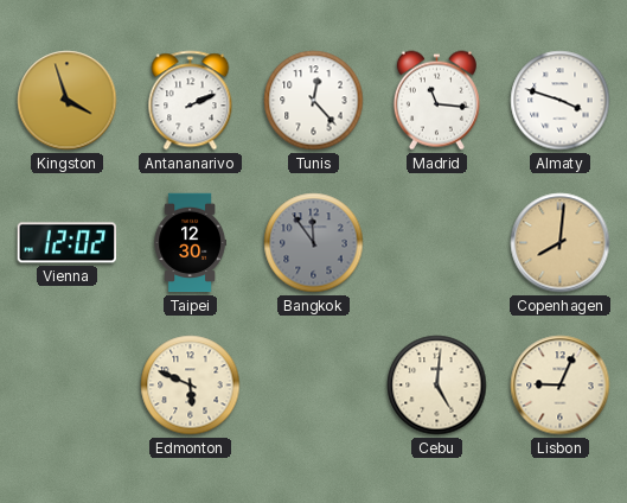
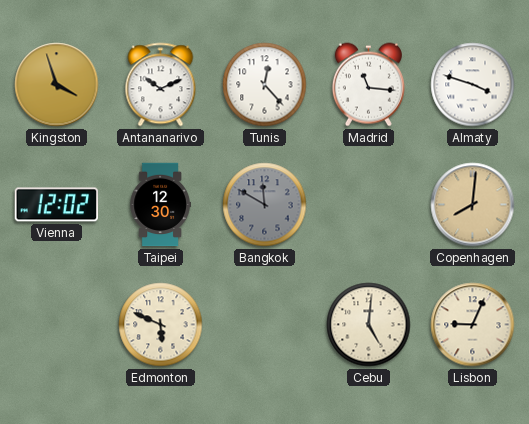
Antananarivo: 2:11 -> 10:11 (161, 85)
Bangkok: 11:54 -> 11:50 (265, 205)
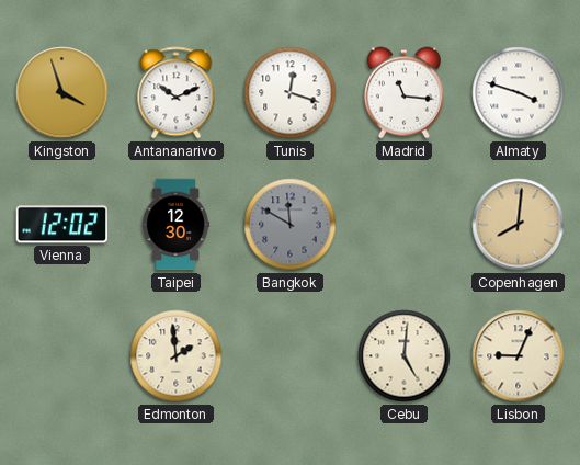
Tunis: 12:23 -> 12:18 (291, 93)
Edmonton: 5:49 -> 1:59 (177, 356)
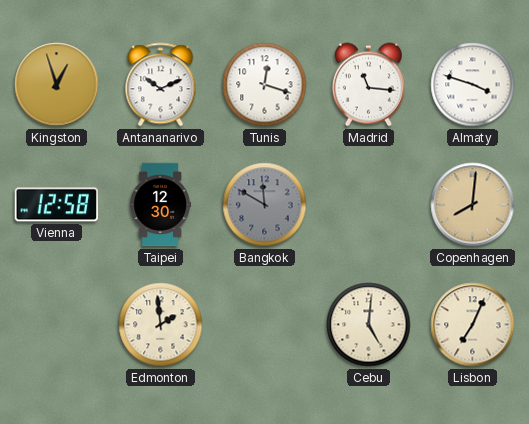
Kingston: 3:57 -> 12:57 (57, 85)
Vienna: 12:02 -> 12:58 (56, 205)
Lisbon: 9:04 -> 7:04 (473, 325)
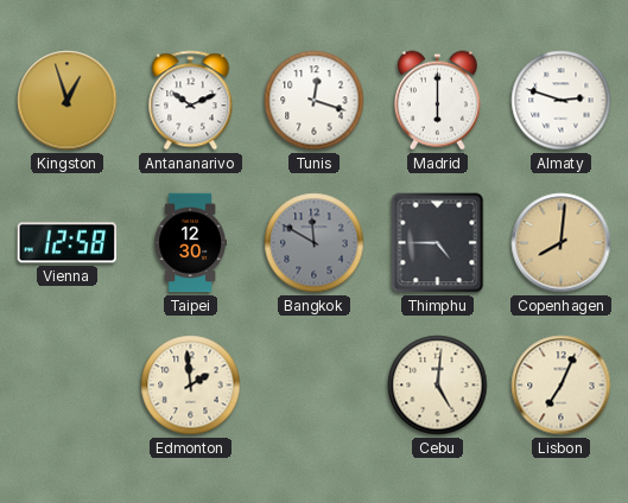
Madrid: 11:16 -> 6:00 (437, 101)
Almaty: 3:48 -> 2:48 (562, 101)
Thimphu: none -> 4:45 (438, 243)
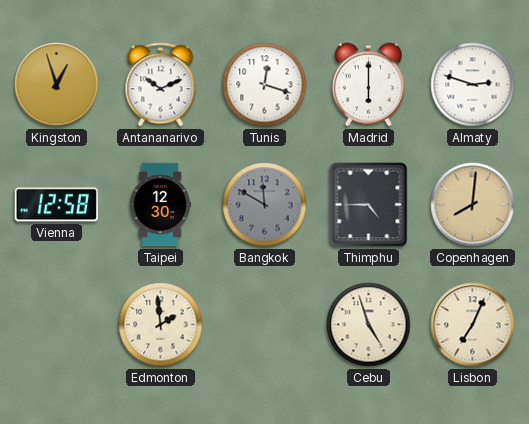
Cebu: 5:01 -> 4:57 (369, 325)
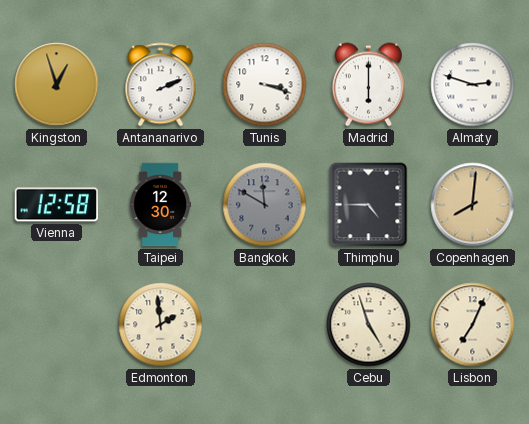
Antananarivo: 10:11 -> 2:11 (161, 85)
Tunis: 12:18 -> 3:18 (265, 85)
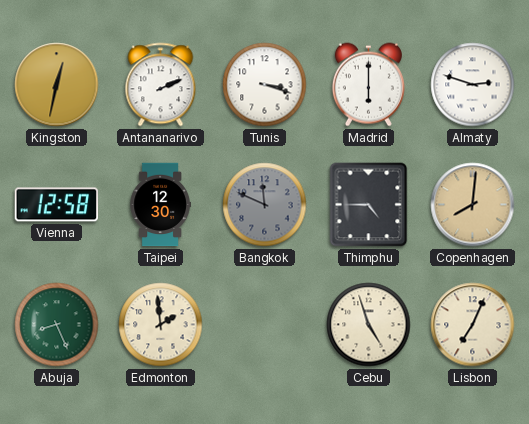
Kingston: 12:57 -> 12:32 (57, 85)
Bangkok: 11:50 -> 11:49 (265, 205)
Abuja: none -> 8:26 (57, 325)
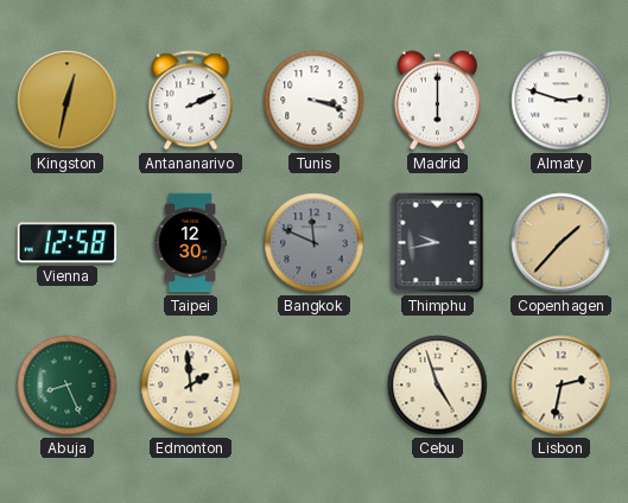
Thimphu: 4:45 -> 9:43 (438, 243)
Copenhagen: 8:01 -> 1:37 (562, 243)
Lisbon: 7:04 -> 2:32 (562, 386)
